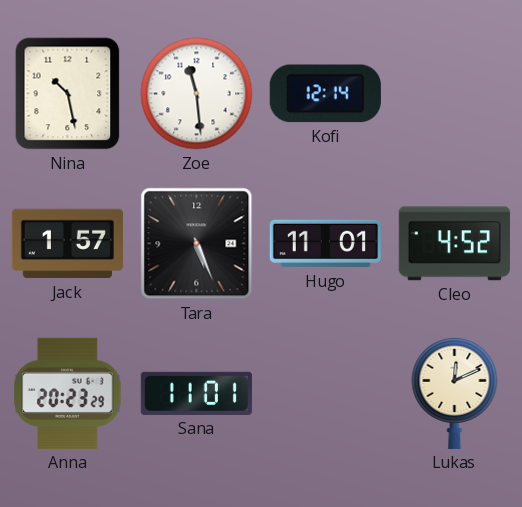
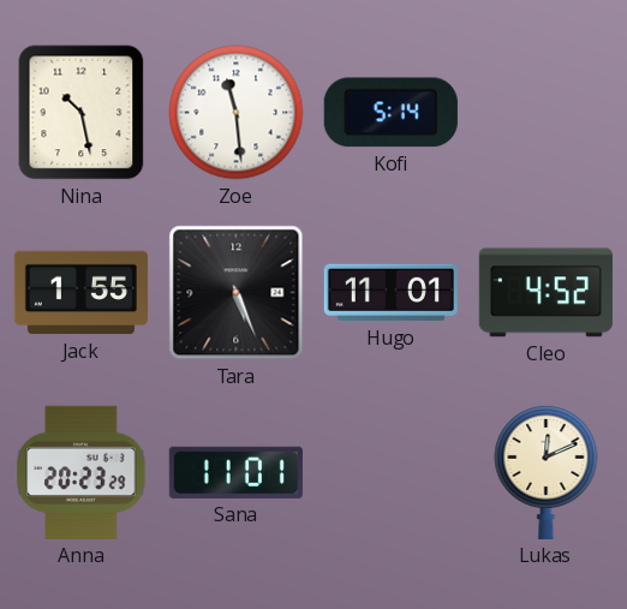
Kofi: 12:14 -> 5:14 (390, 113)
Jack: 1:57 -> 1:55 (80, 293)
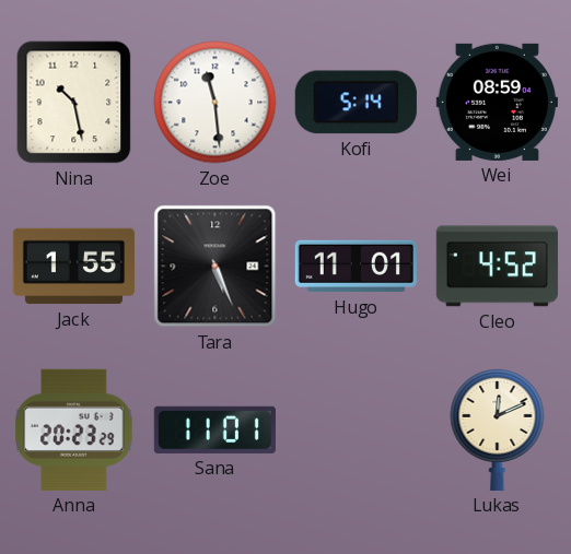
Wei: none -> 08:59 (497, 102)
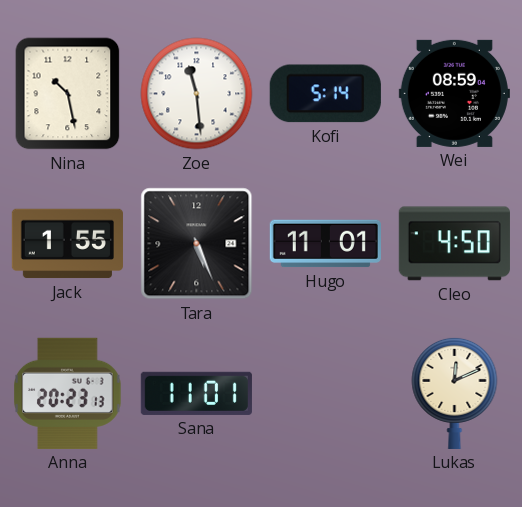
Cleo: 4:52 -> 4:50 (454, 244)
Anna: 20:23:29 -> 20:23:13 (68, 393)
